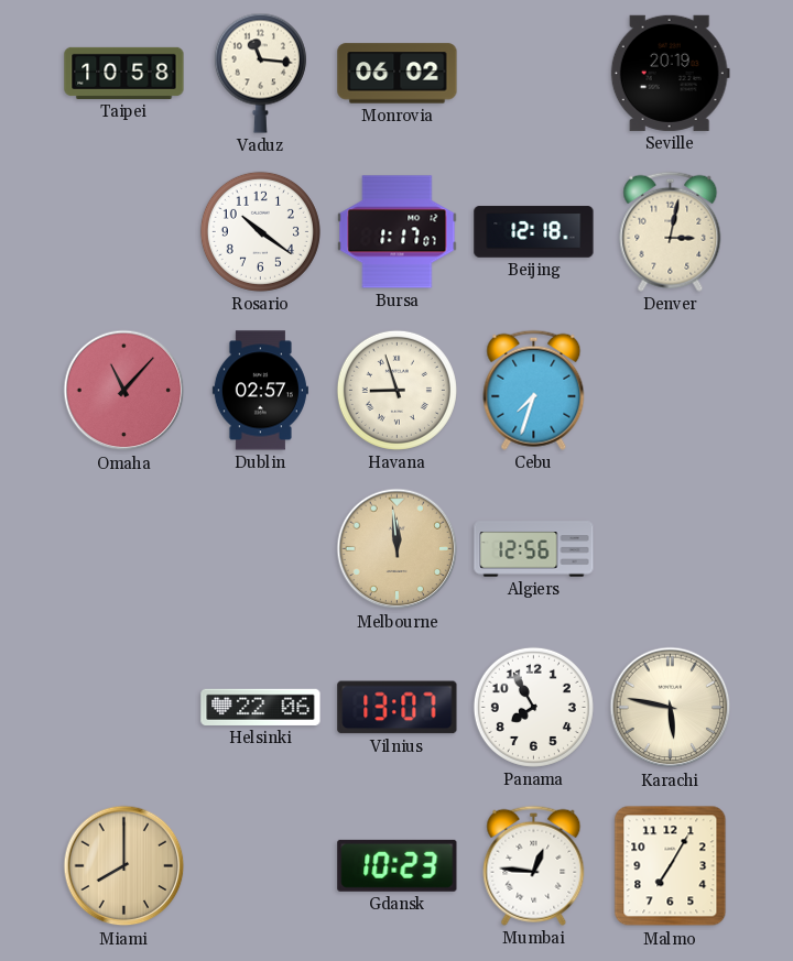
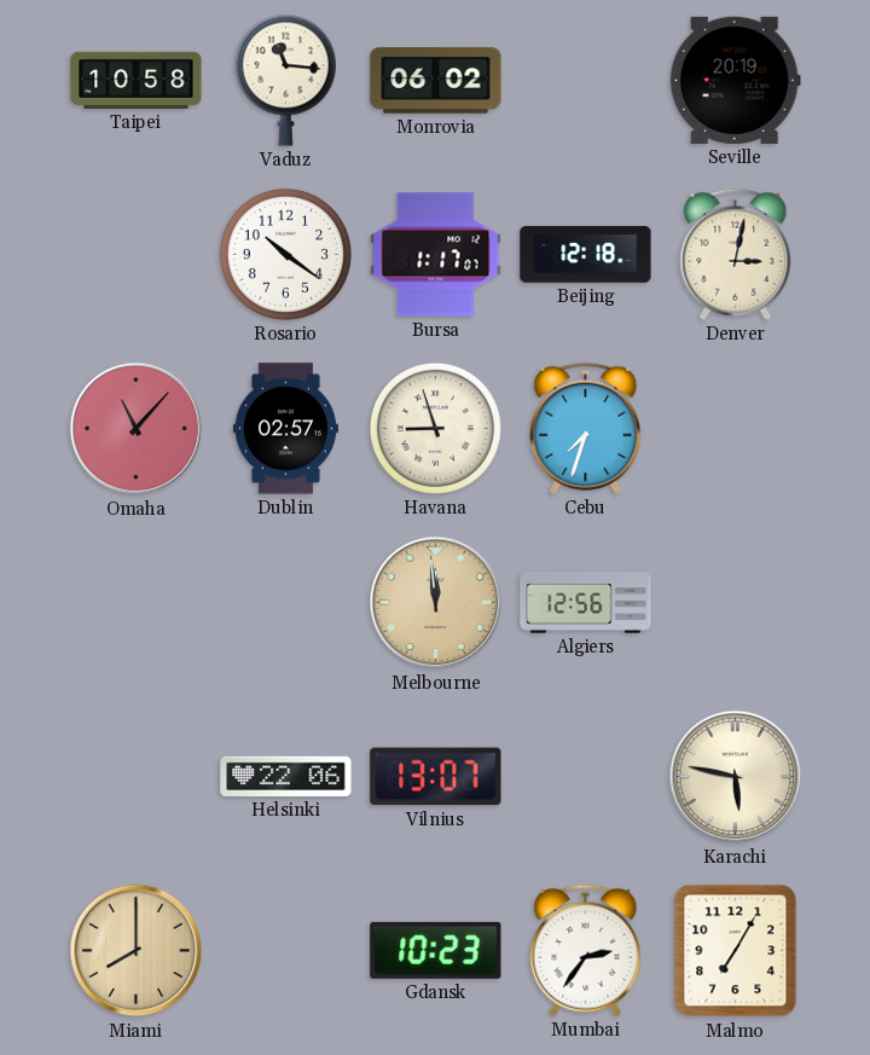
Panama: 7:55 -> none (533, 707)
Mumbai: 12:46 -> 2:36 (586, 950)
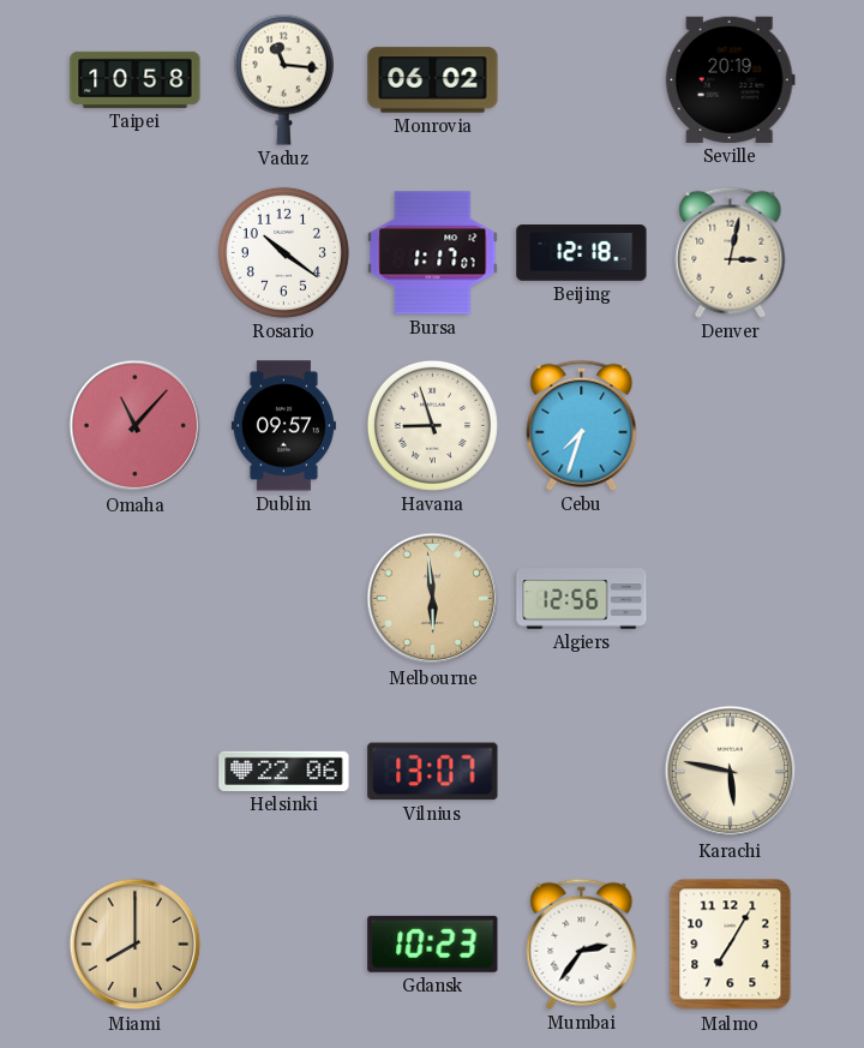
Dublin: 02:57 -> 09:57 (283, 426)
Melbourne: 11:59 -> 5:59 (433, 599)
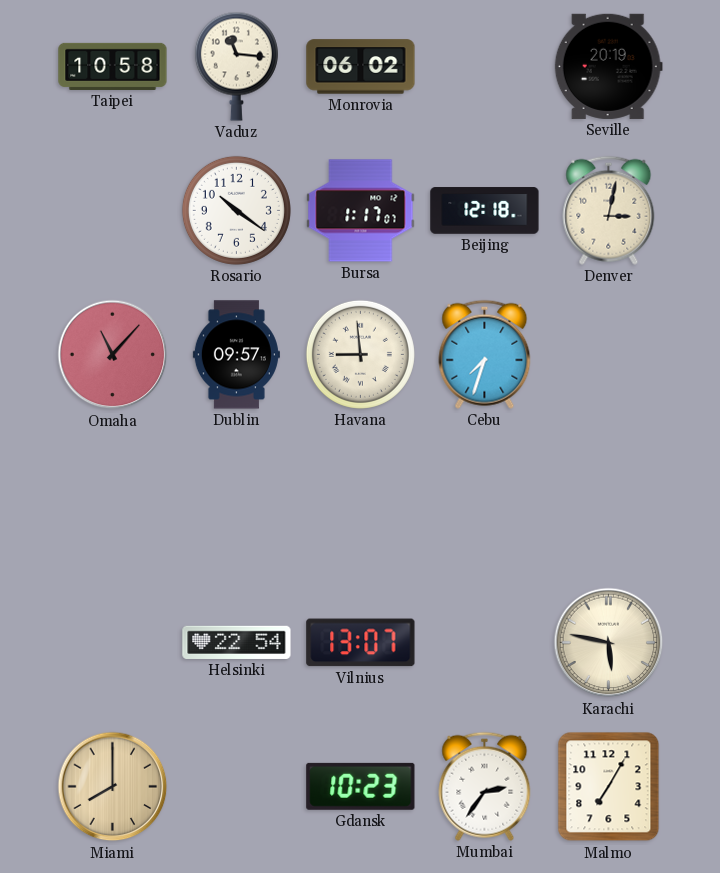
Havana: 8:57 -> 8:59 (360, 354)
Melbourne: 5:59 -> none (433, 599)
Algiers: 12:56 -> none (582, 599)
Helsinki: 22:06 -> 22:54 (237, 642)
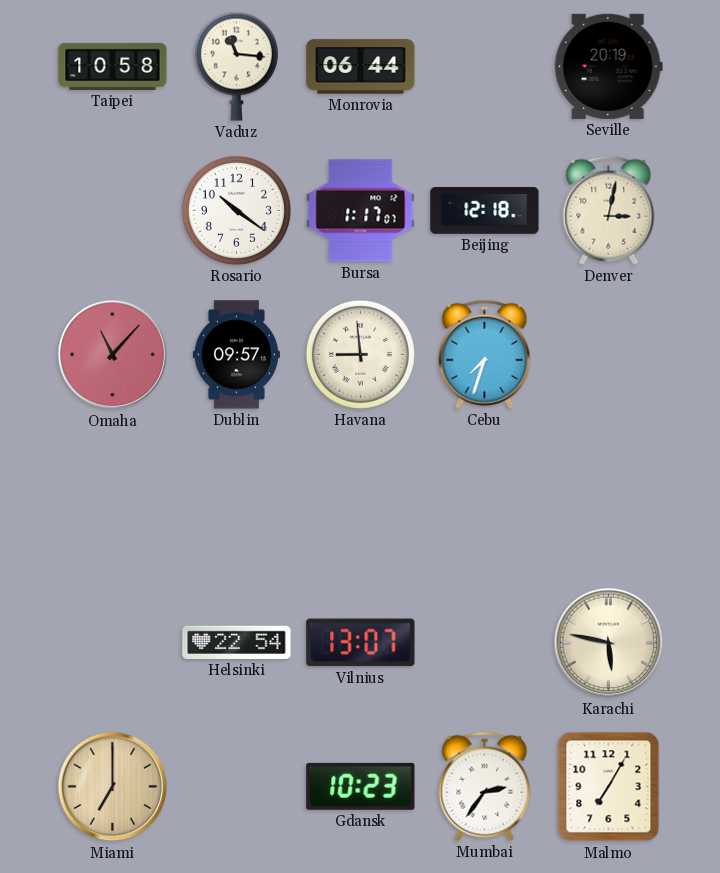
Monrovia: 06:02 -> 06:44 (361, 67)
Miami: 8:00 -> 7:00 (113, 787)
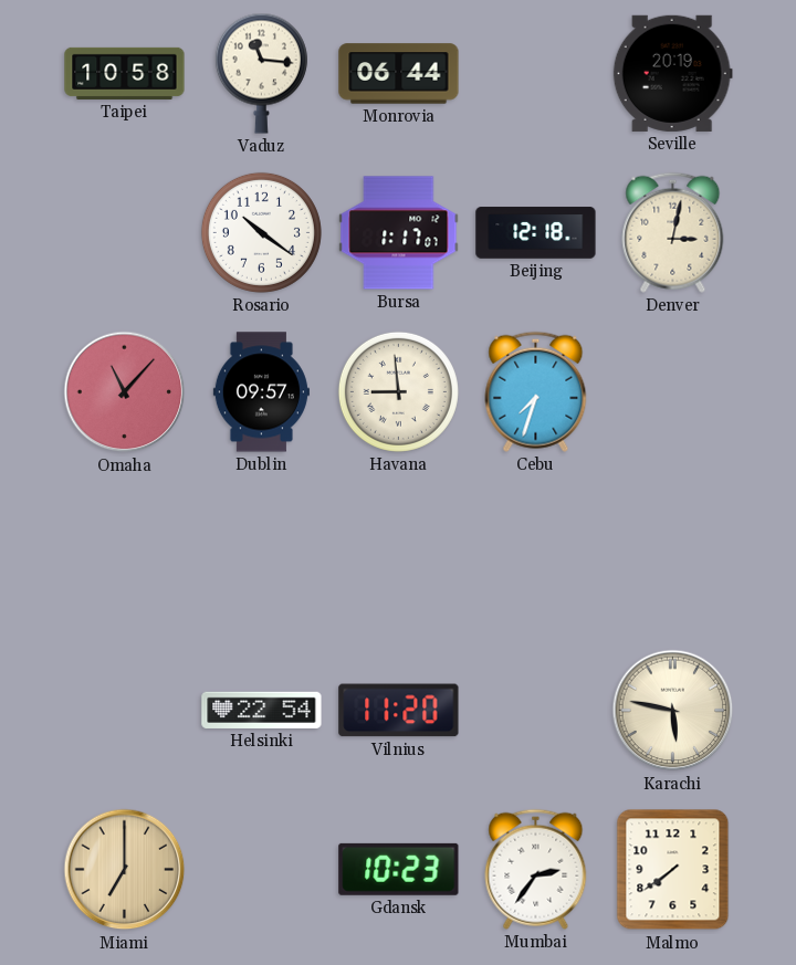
Vilnius: 13:07 -> 11:20 (399, 711)
Malmo: 7:05 -> 7:39 (673, 870)
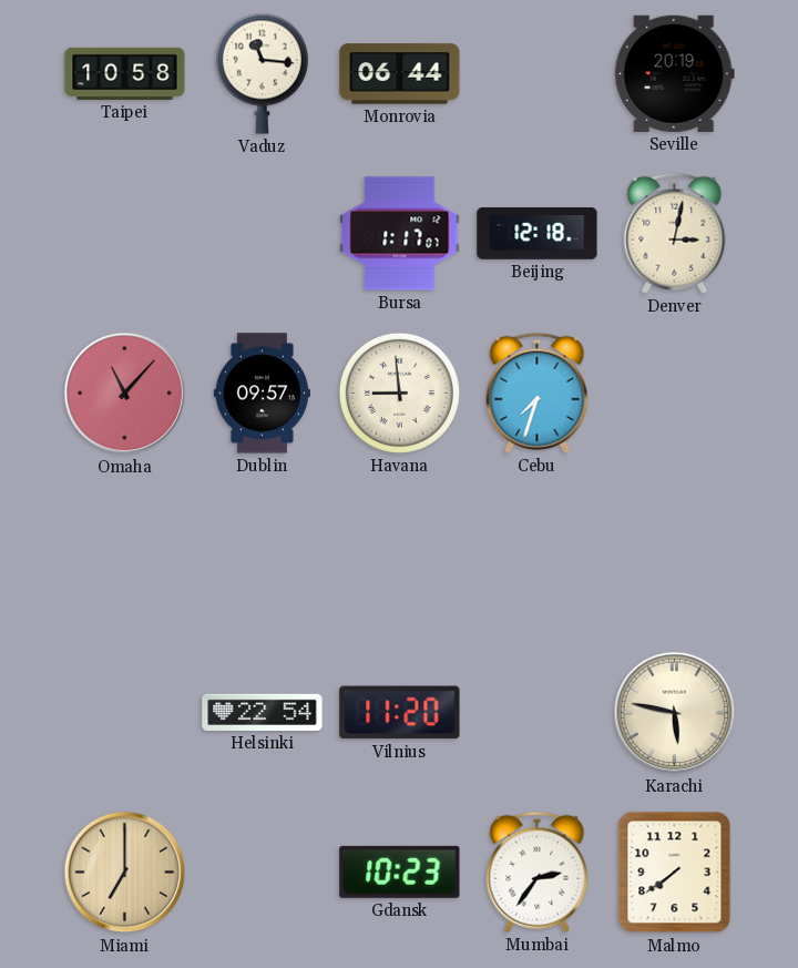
Rosario: 10:21 -> none (261, 232)
